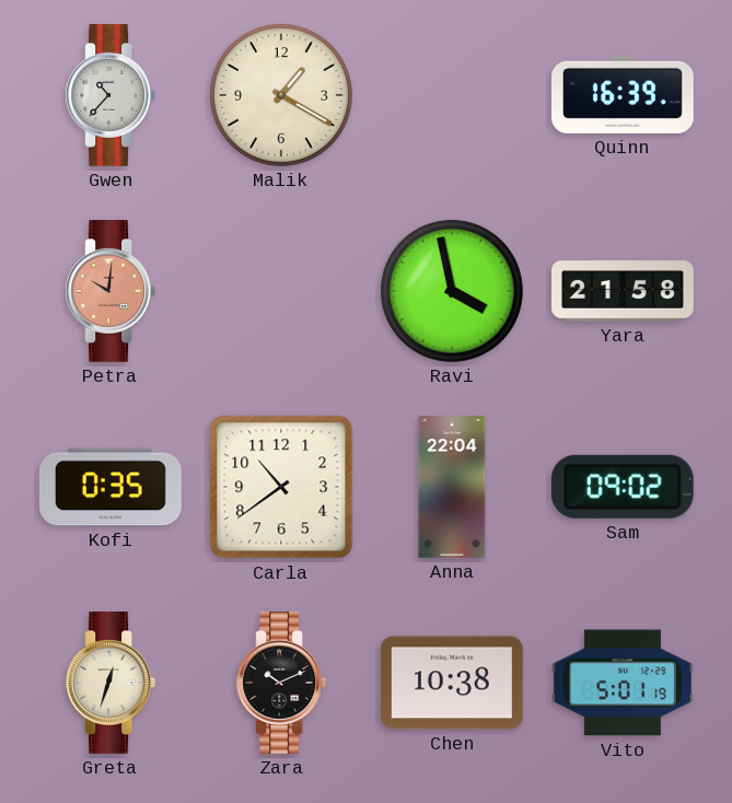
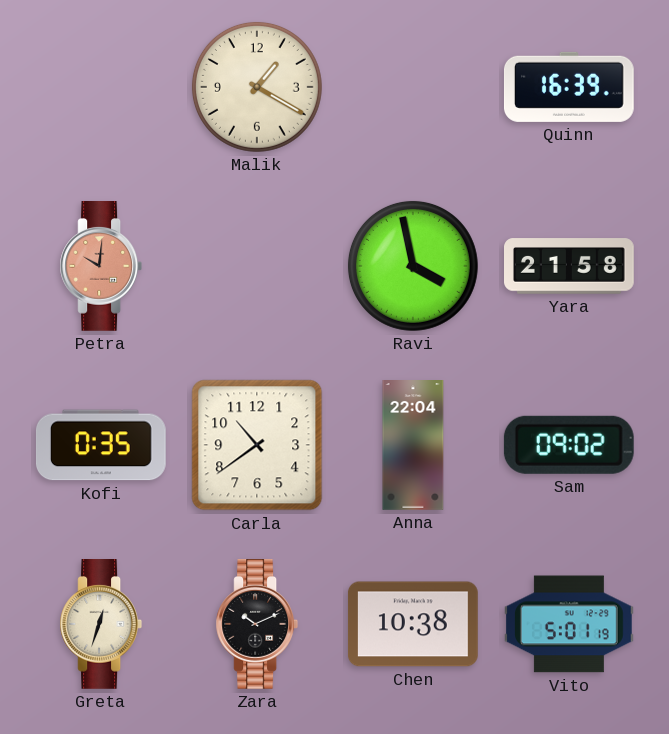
Gwen: 10:37 -> none (111, 96)
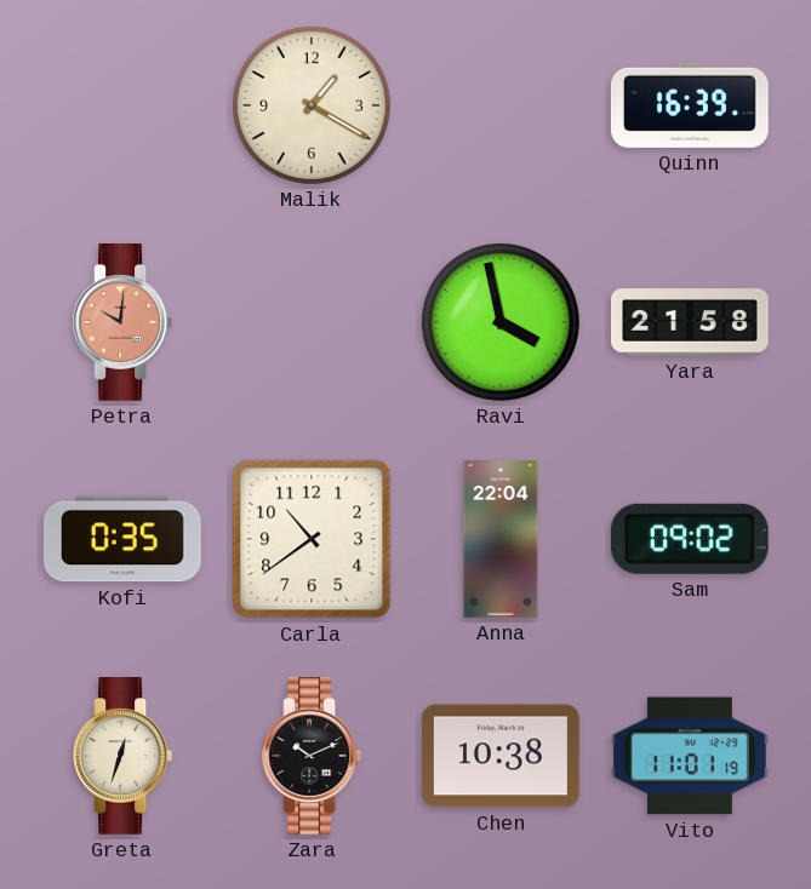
Vito: 5:01 -> 11:01 (690, 756)
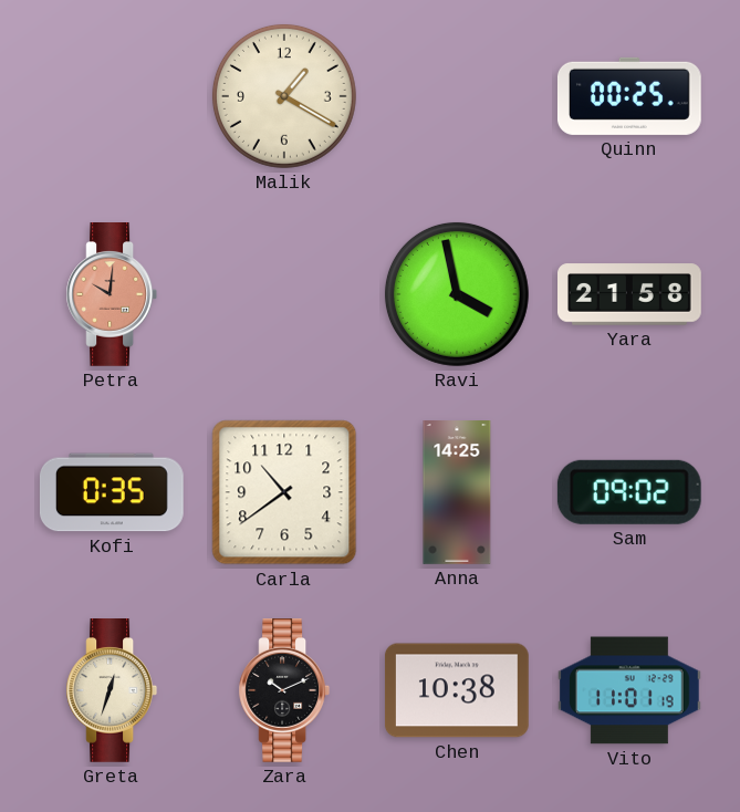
Quinn: 16:39 -> 00:25 (629, 96)
Anna: 22:04 -> 14:25 (457, 493)
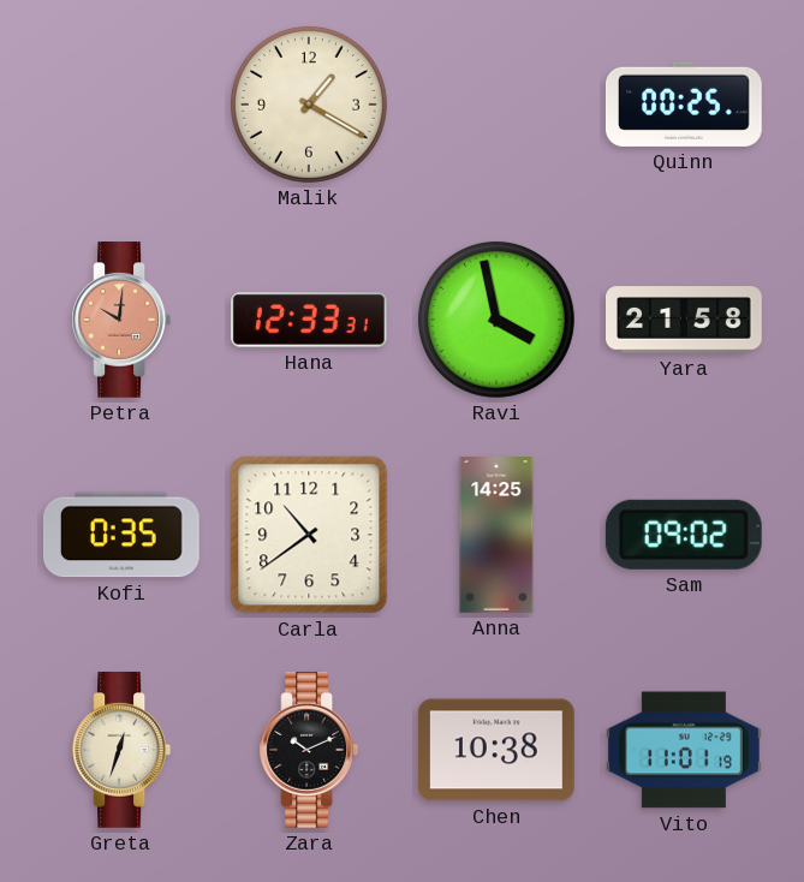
Hana: none -> 12:33 (309, 320)
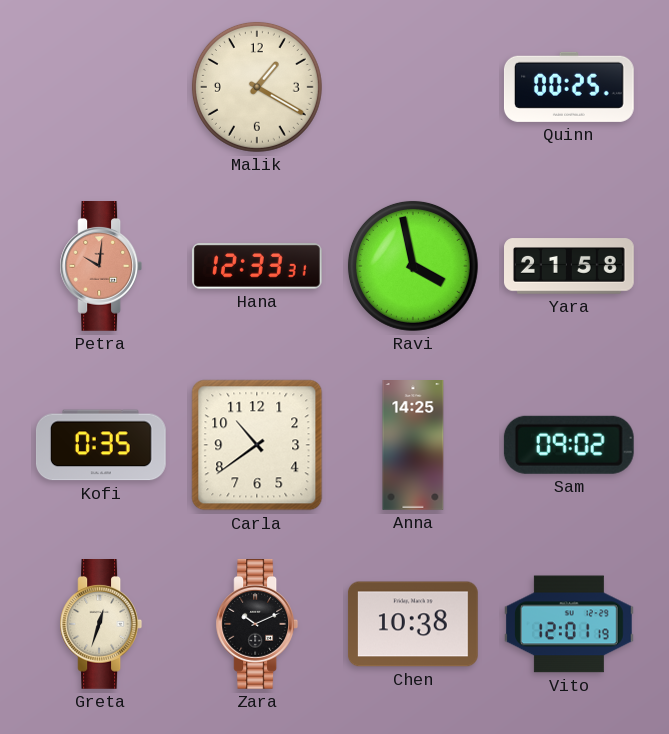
Vito: 11:01 -> 12:01 (569, 624)
